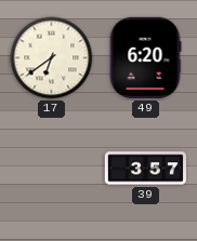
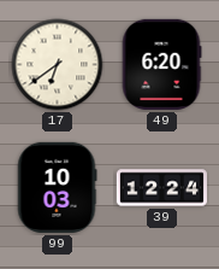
99: none -> 10:03 (57, 187)
39: 3:57 -> 12:24 (161, 188)
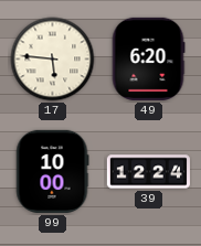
17: 6:39 -> 5:46 (53, 60)
99: 10:03 -> 10:00 (52, 171)
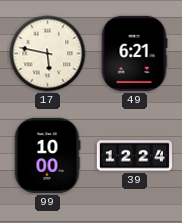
17: 5:46 -> 5:47 (48, 54)
49: 6:20 -> 6:21 (134, 53)
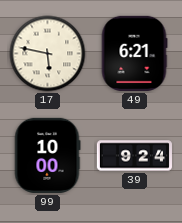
39: 12:24 -> 9:24 (134, 156)
